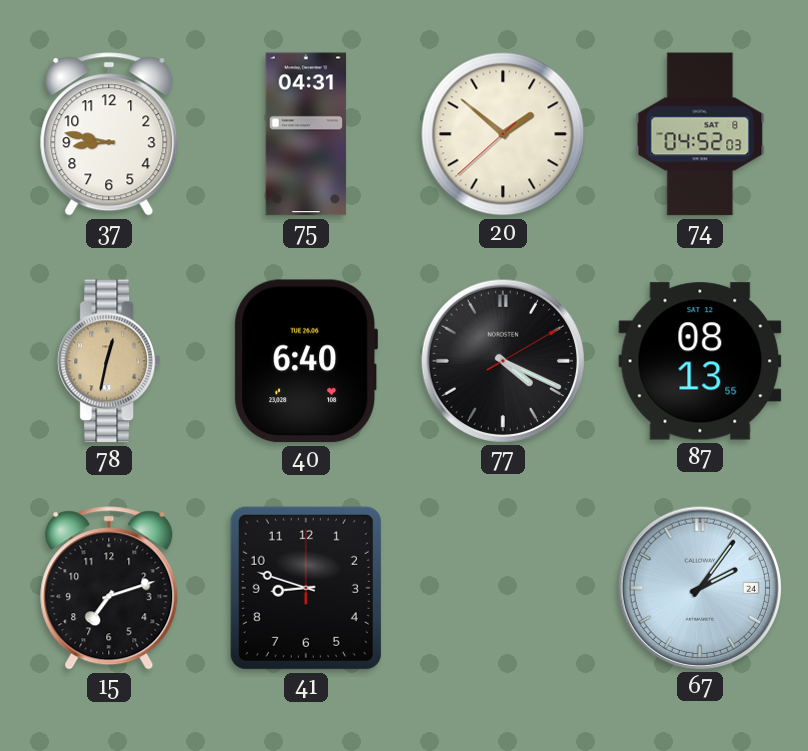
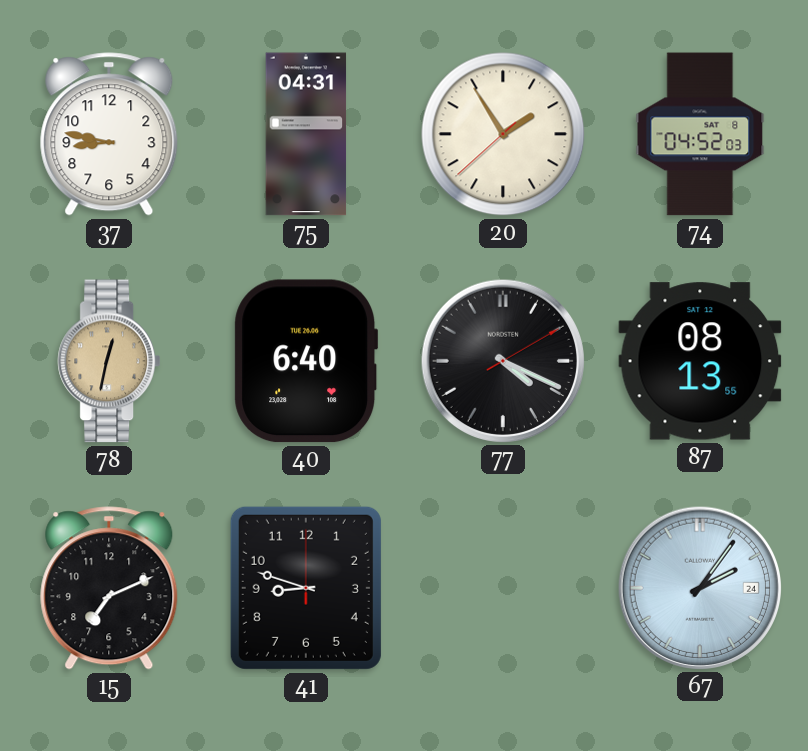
20: 1:51 -> 1:54 (503, 134)
15: 7:12 -> 7:11 (109, 588)
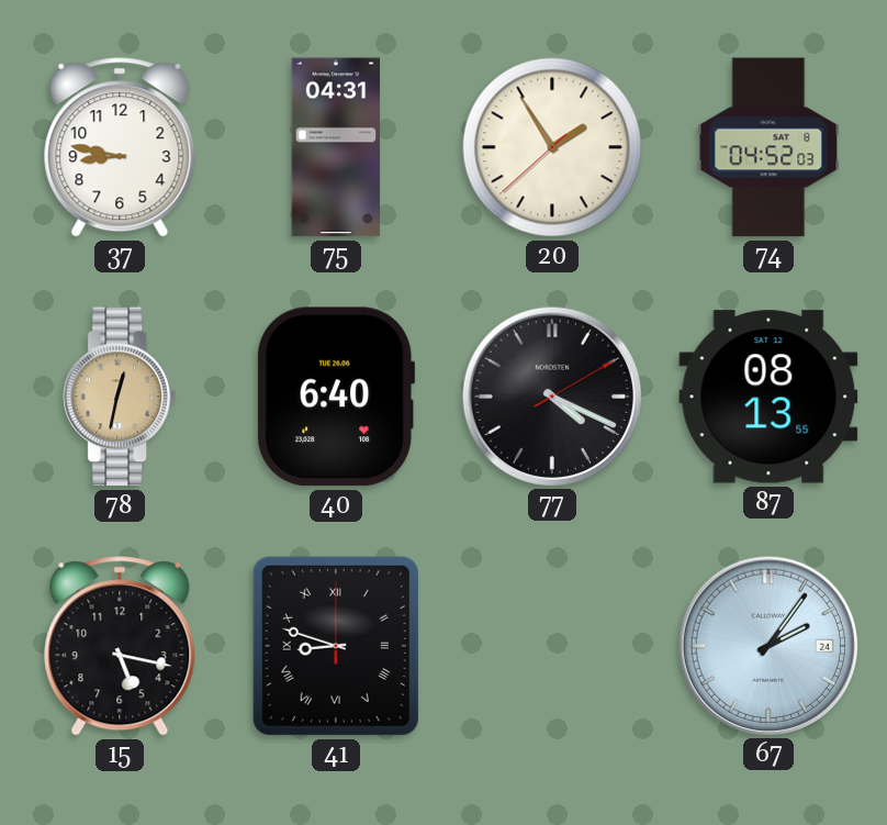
15: 7:11 -> 5:17 (120, 646)
41 numerals: Arabic -> Roman (336, 646)
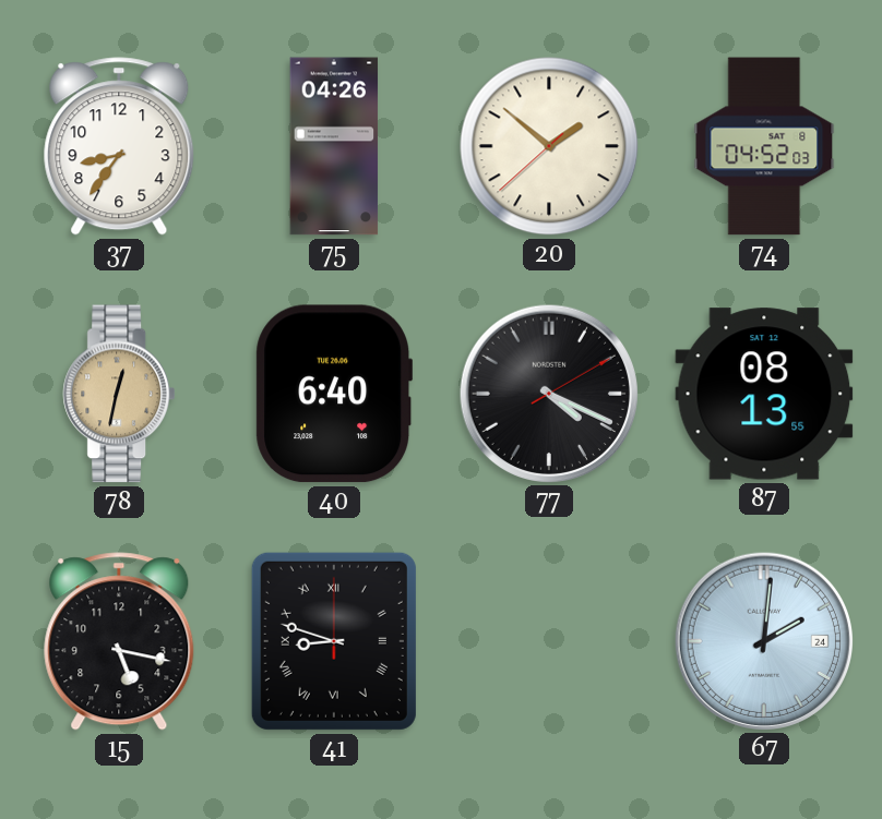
37: 8:47 -> 8:36 (119, 146)
75: 04:31 -> 04:26 (334, 146)
20: 1:54 -> 1:51 (549, 146)
67: 2:06 -> 2:01 (763, 640)
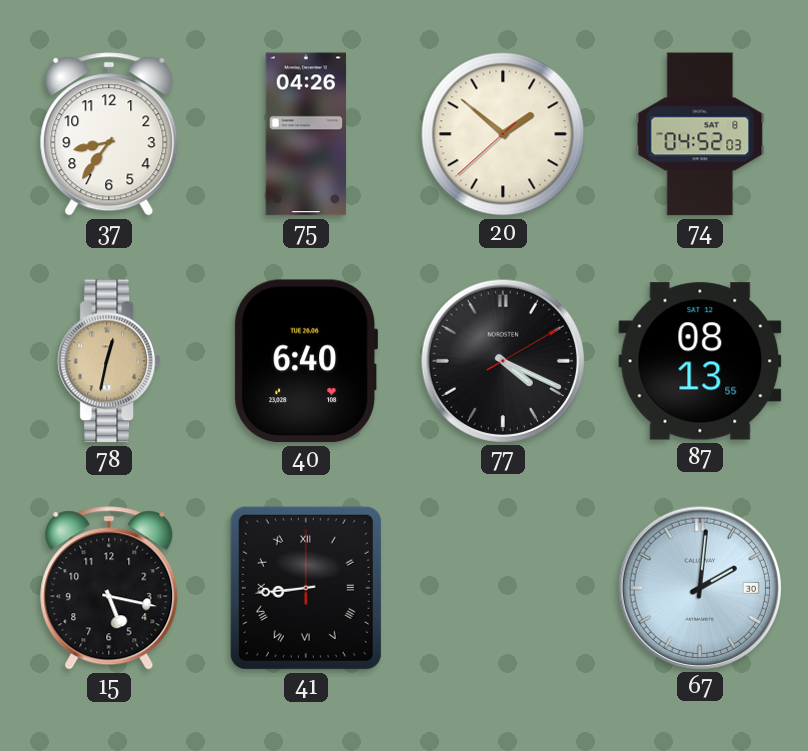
41: 8:48 -> 8:44 (306, 588)
67 date: 24 -> 30 (699, 587)
